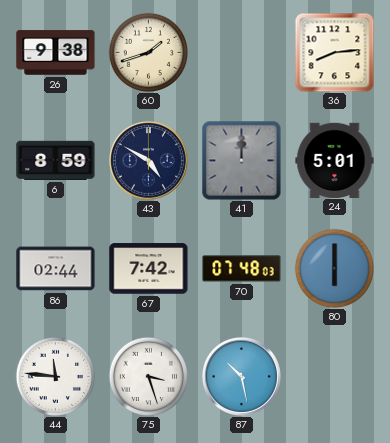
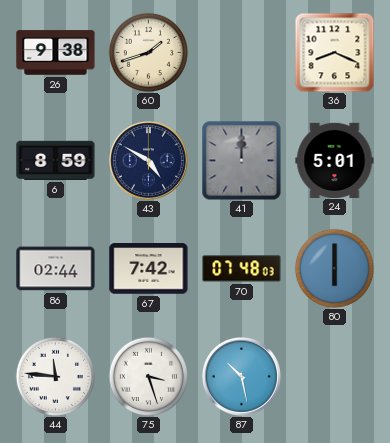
36: 8:14 -> 8:19 (334, 52)
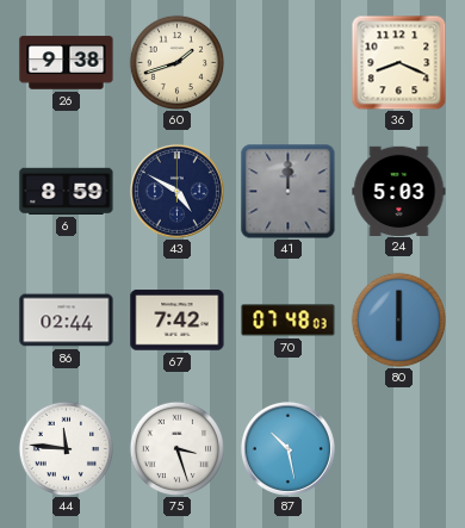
24: 5:01 -> 5:03 (399, 191)
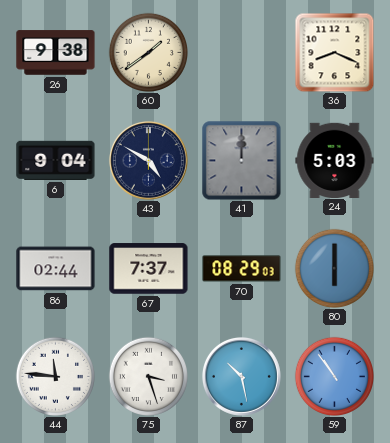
60: 1:42 -> 1:39 (148, 52)
6: 8:59 -> 9:04 (56, 160)
67: 7:42 -> 7:37 (149, 269)
70: 07:48 -> 08:29 (242, 269)
59: none -> 10:54 (334, 376)
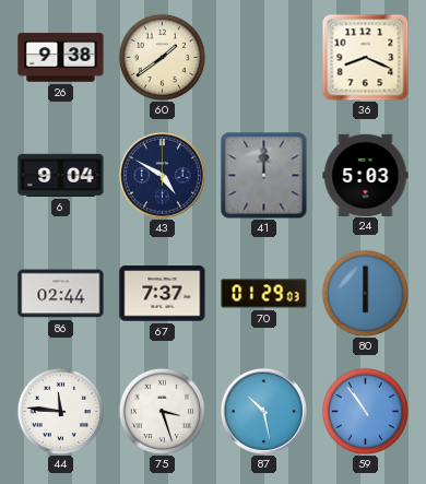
70: 08:29 -> 01:29 (264, 294)
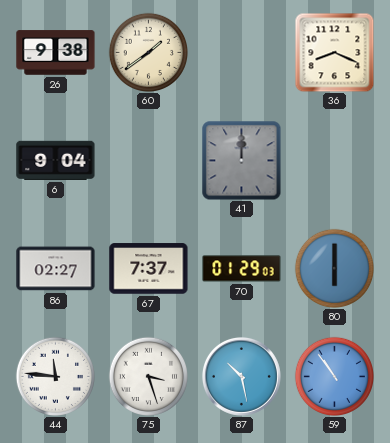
43: 4:50 -> none (162, 175)
24: 5:03 -> none (366, 175)
86: 02:44 -> 02:27 (56, 269)
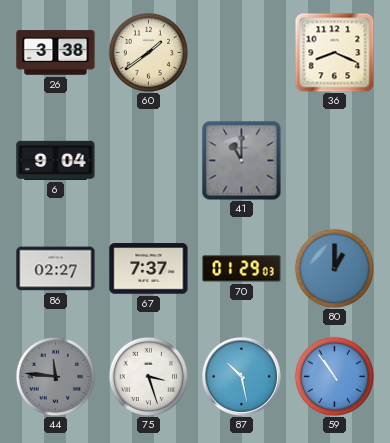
26: 9:38 -> 3:38 (56, 53)
41: 12:00 -> 11:00 (242, 161)
80: 6:00 -> 1:00 (334, 268)
44 dial: white -> grey (55, 376)
